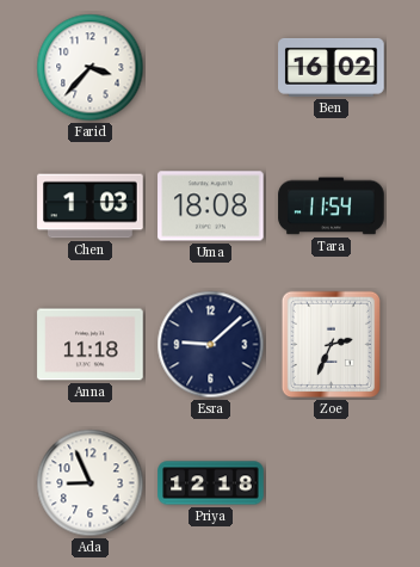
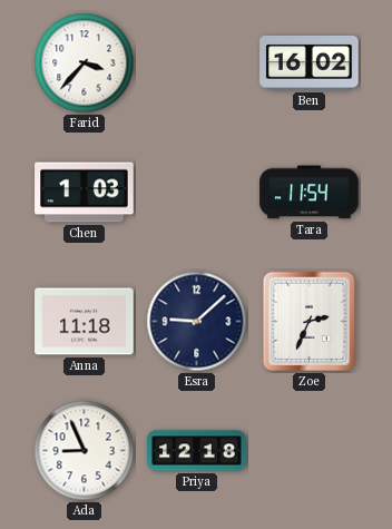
Uma: 18:08 -> none (211, 207)
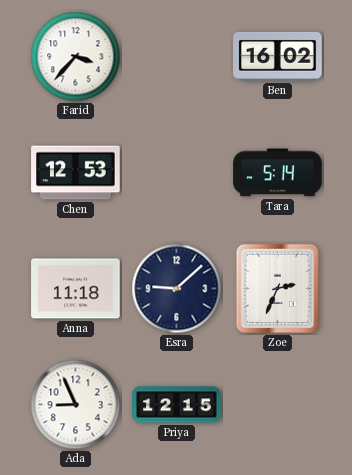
Chen: 1:03 -> 12:53 (76, 173)
Tara: 11:54 -> 5:14 (278, 173)
Priya: 12:18 -> 12:15 (177, 405)
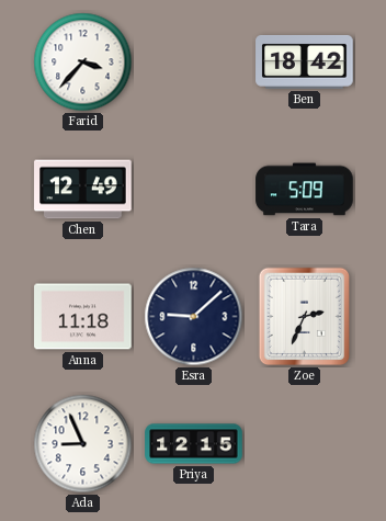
Ben: 16:02 -> 18:42 (305, 61)
Chen: 12:53 -> 12:49 (83, 190)
Tara: 5:14 -> 5:09 (305, 190)
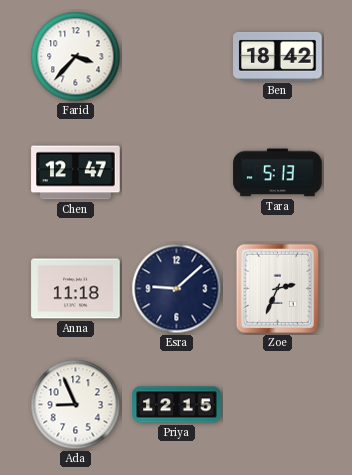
Chen: 12:49 -> 12:47 (76, 173)
Tara: 5:09 -> 5:13 (278, 173)
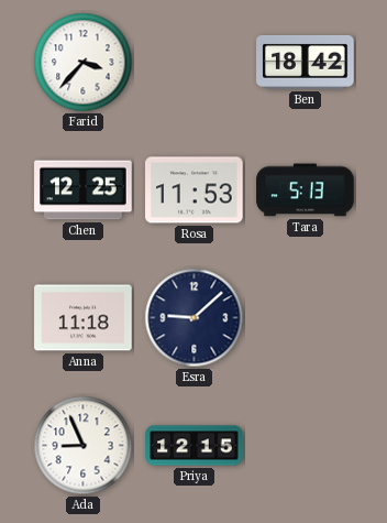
Chen: 12:47 -> 12:25 (84, 190)
Rosa: none -> 11:53 (195, 190)
Zoe: 2:34 -> none (277, 289)
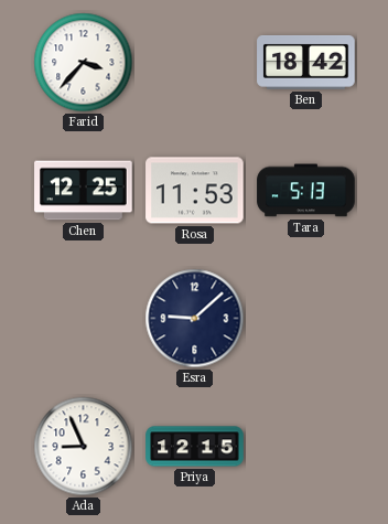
Anna: 11:18 -> none (84, 318)
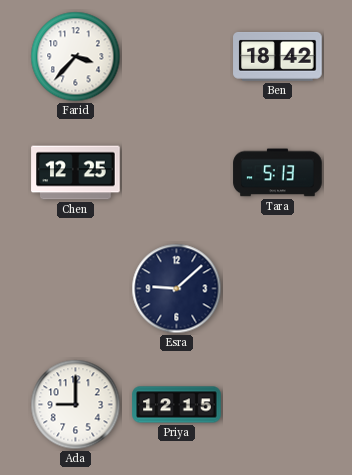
Rosa: 11:53 -> none (195, 191)
Ada: 8:56 -> 9:00 (76, 405)
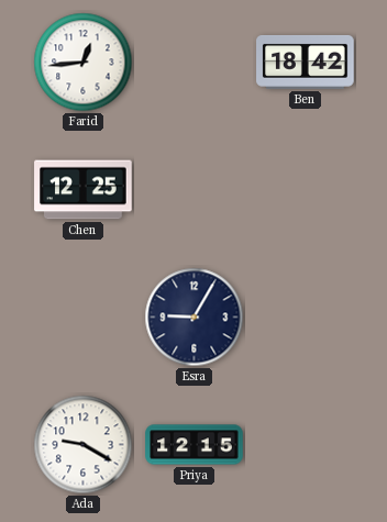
Farid: 3:37 -> 12:44 (84, 63)
Tara: 5:13 -> none (278, 173)
Esra: 9:08 -> 9:05 (195, 318)
Ada: 9:00 -> 9:20 (84, 445)
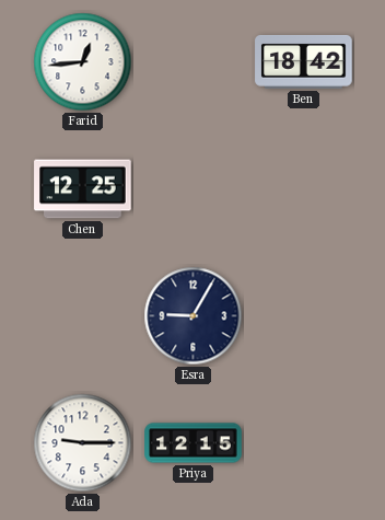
Ada: 9:20 -> 9:15 (83, 443)
